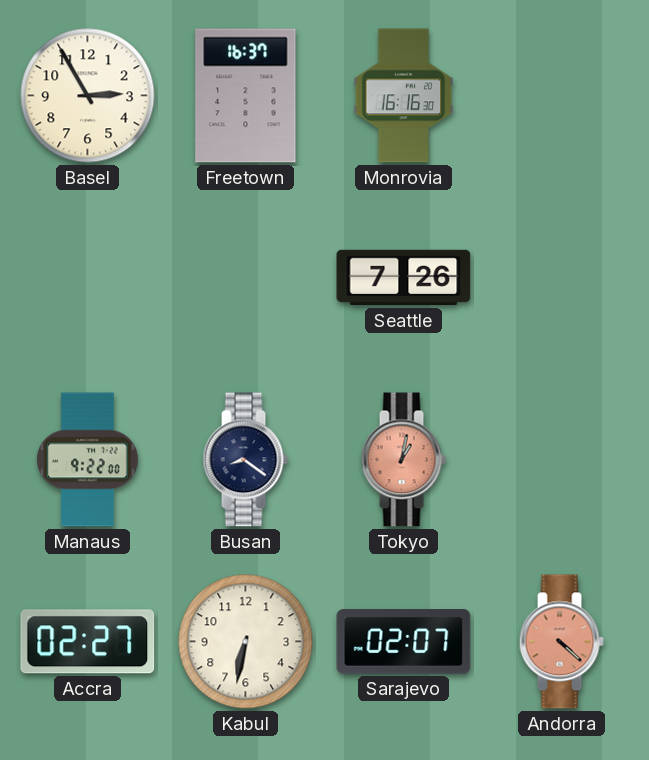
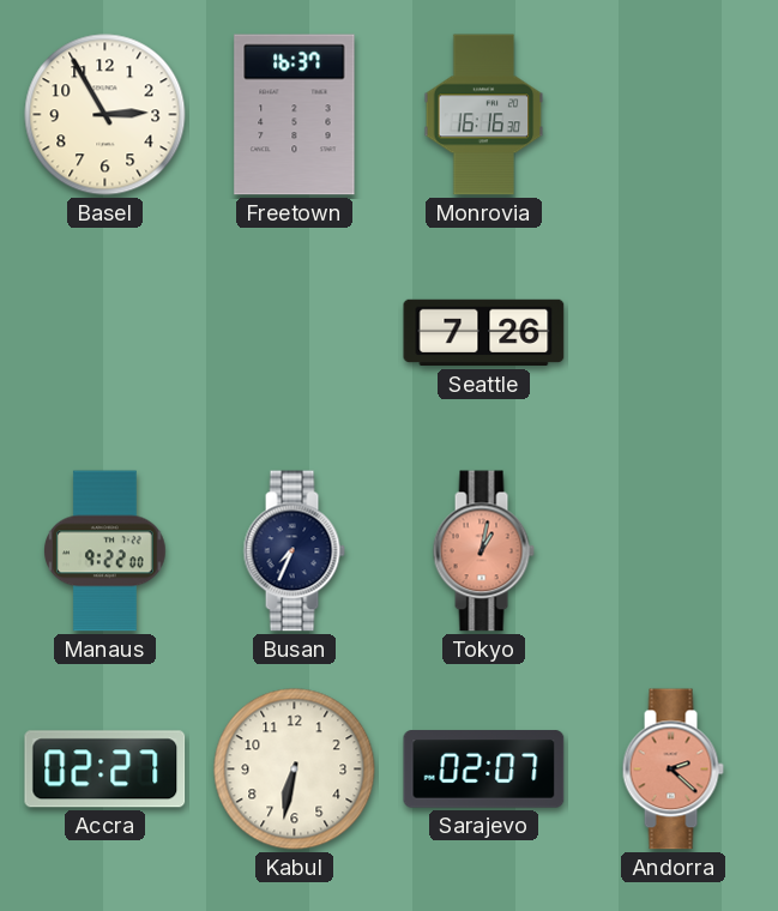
Busan: 8:21 -> 7:34 (294, 551)
Andorra: 4:22 -> 2:22 (673, 770)
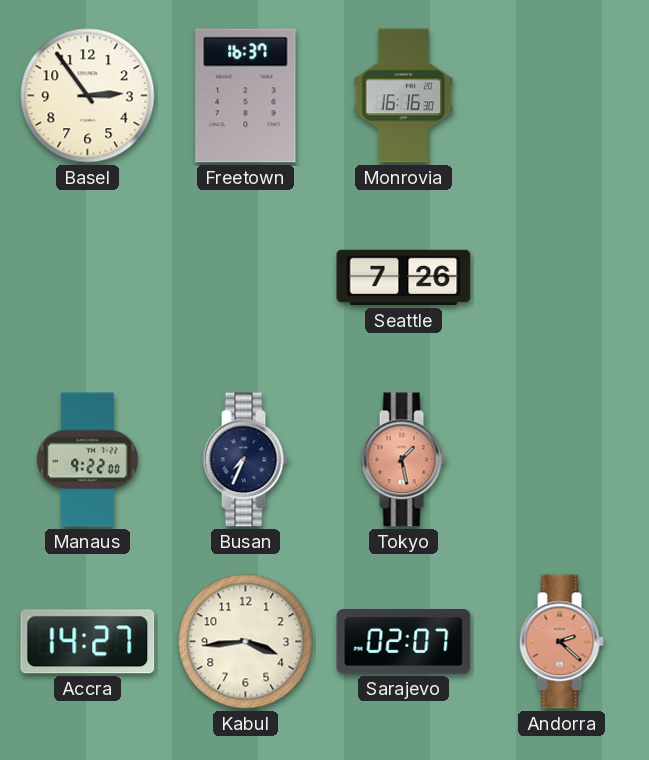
Basel: 2:55 -> 2:54 (88, 96)
Tokyo: 1:02 -> 1:28 (403, 460)
Accra: 02:27 -> 14:27 (88, 642)
Kabul: 6:32 -> 3:44 (246, 642)
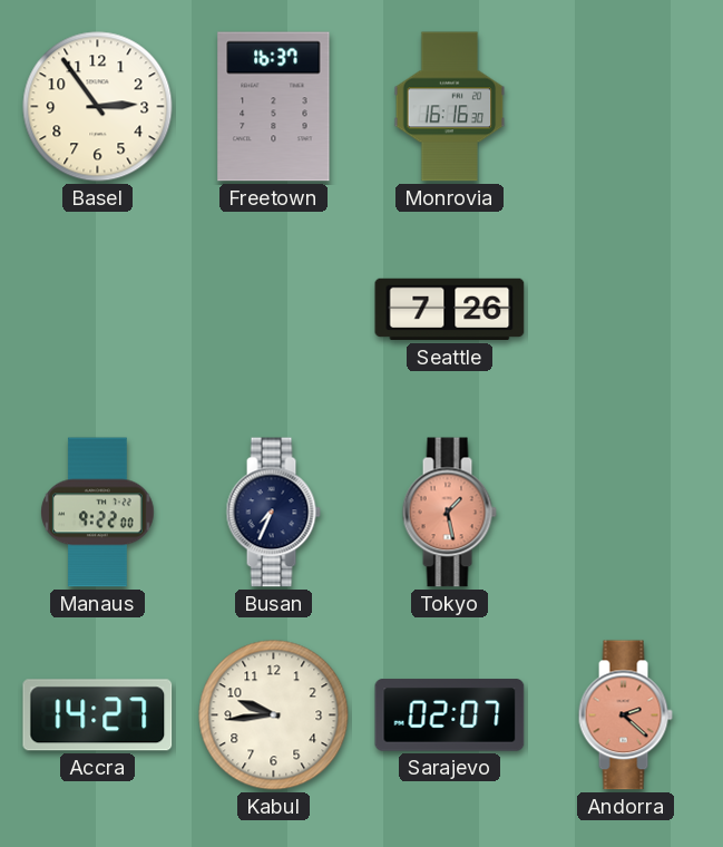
Kabul: 3:44 -> 9:44 (274, 715)
